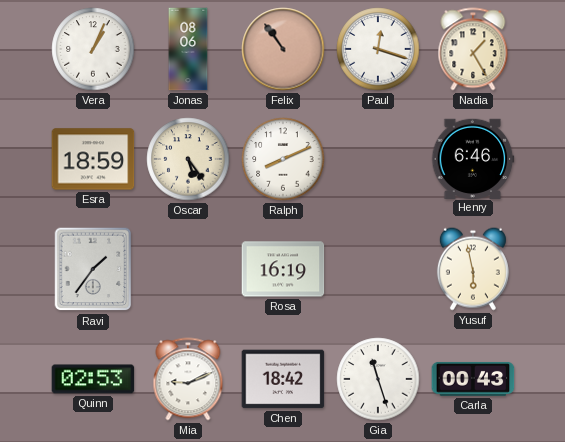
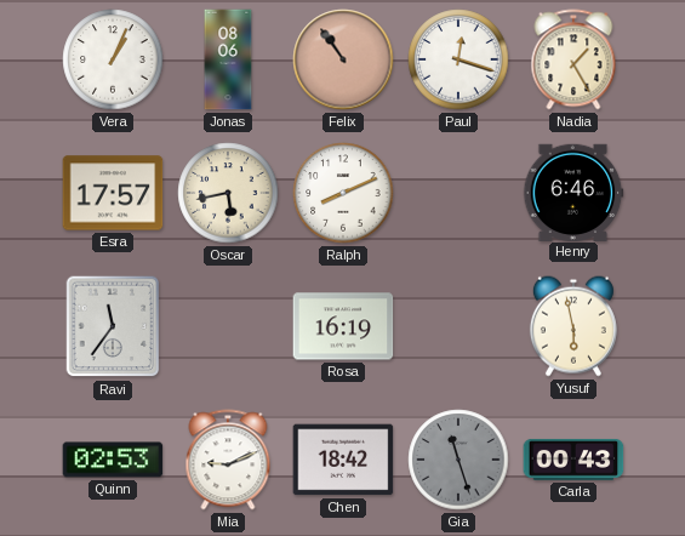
Esra: 18:59 -> 17:57 (113, 193)
Oscar: 5:24 -> 5:43 (228, 193)
Ravi: 1:36 -> 11:36 (113, 326)
Gia dial: white -> grey (458, 460)
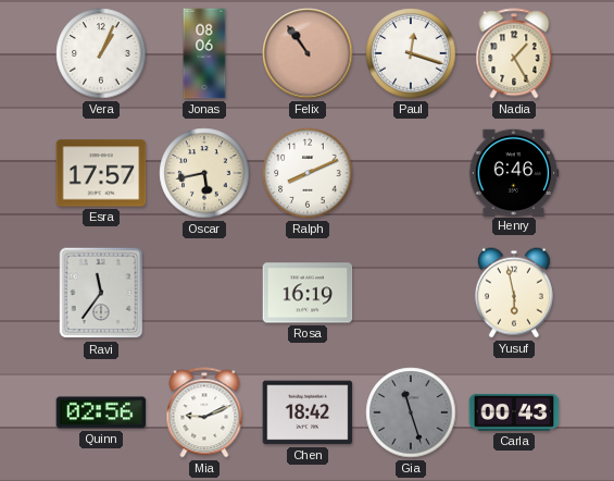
Quinn: 02:53 -> 02:56 (101, 412)
